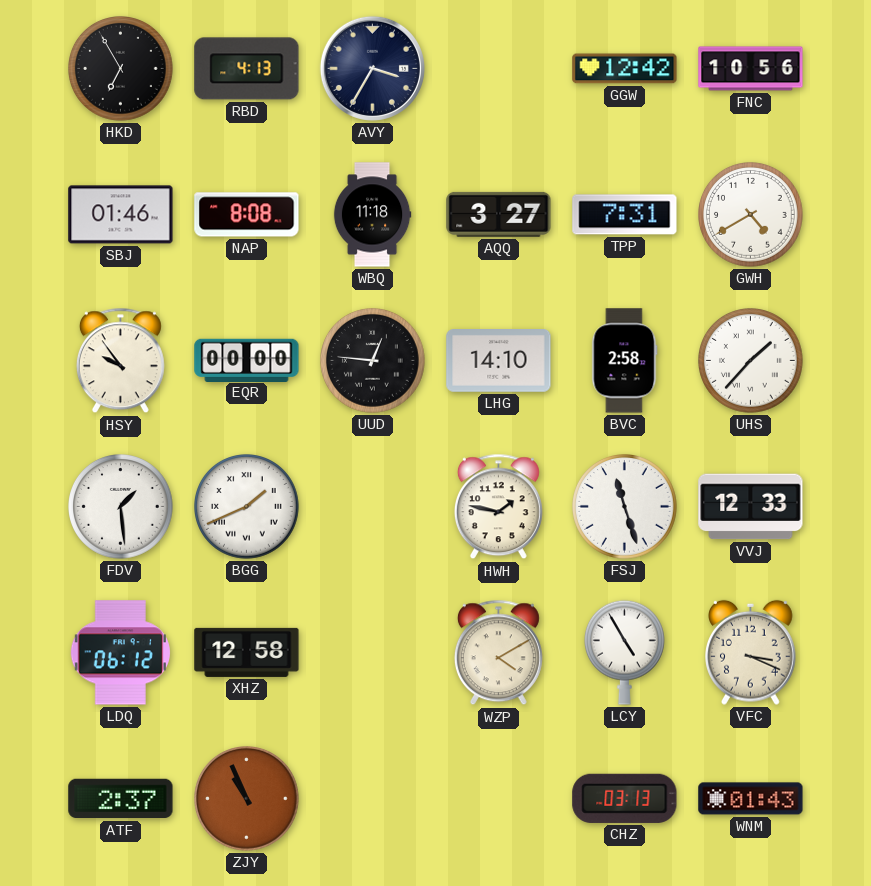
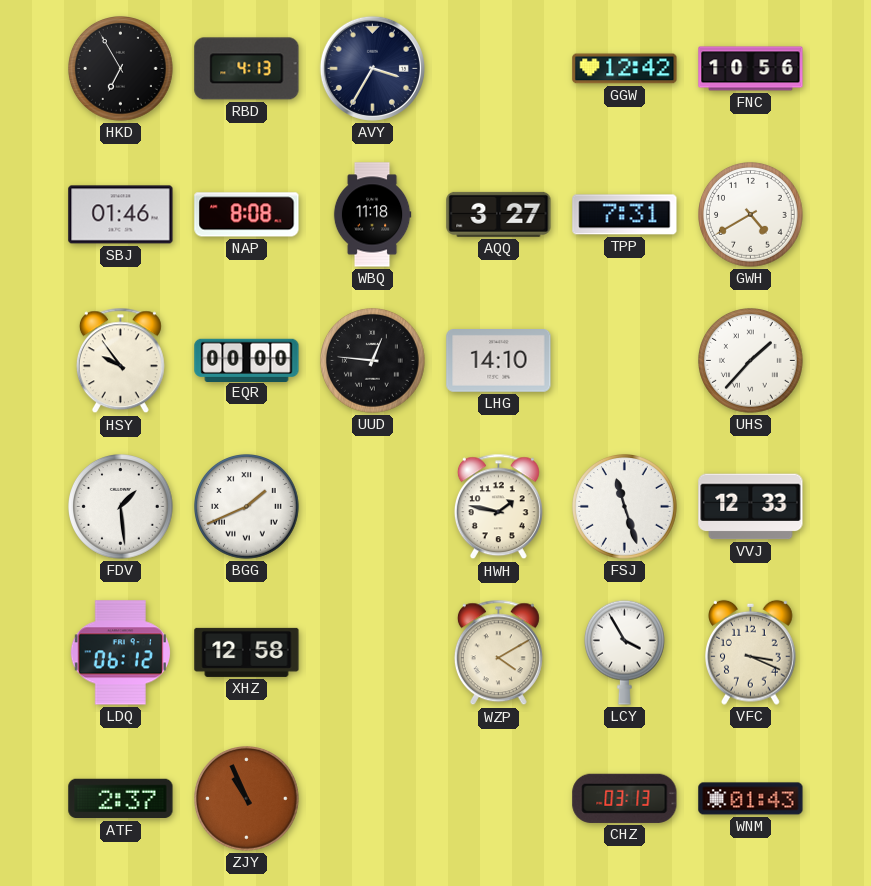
BVC: 2:58 -> none (625, 361)
LCY: 4:55 -> 3:55 (624, 652)
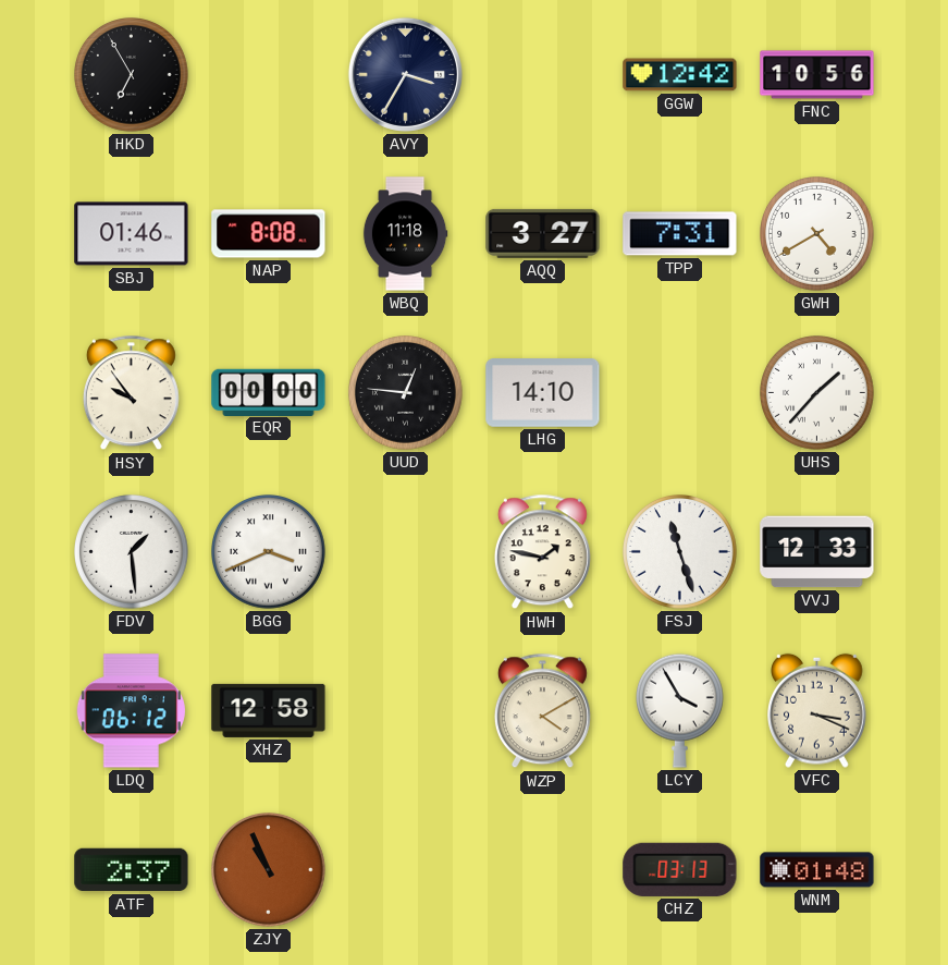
RBD: 4:13 -> none (247, 69)
BGG: 1:41 -> 3:41 (269, 552)
WNM: 01:43 -> 01:48 (817, 870)
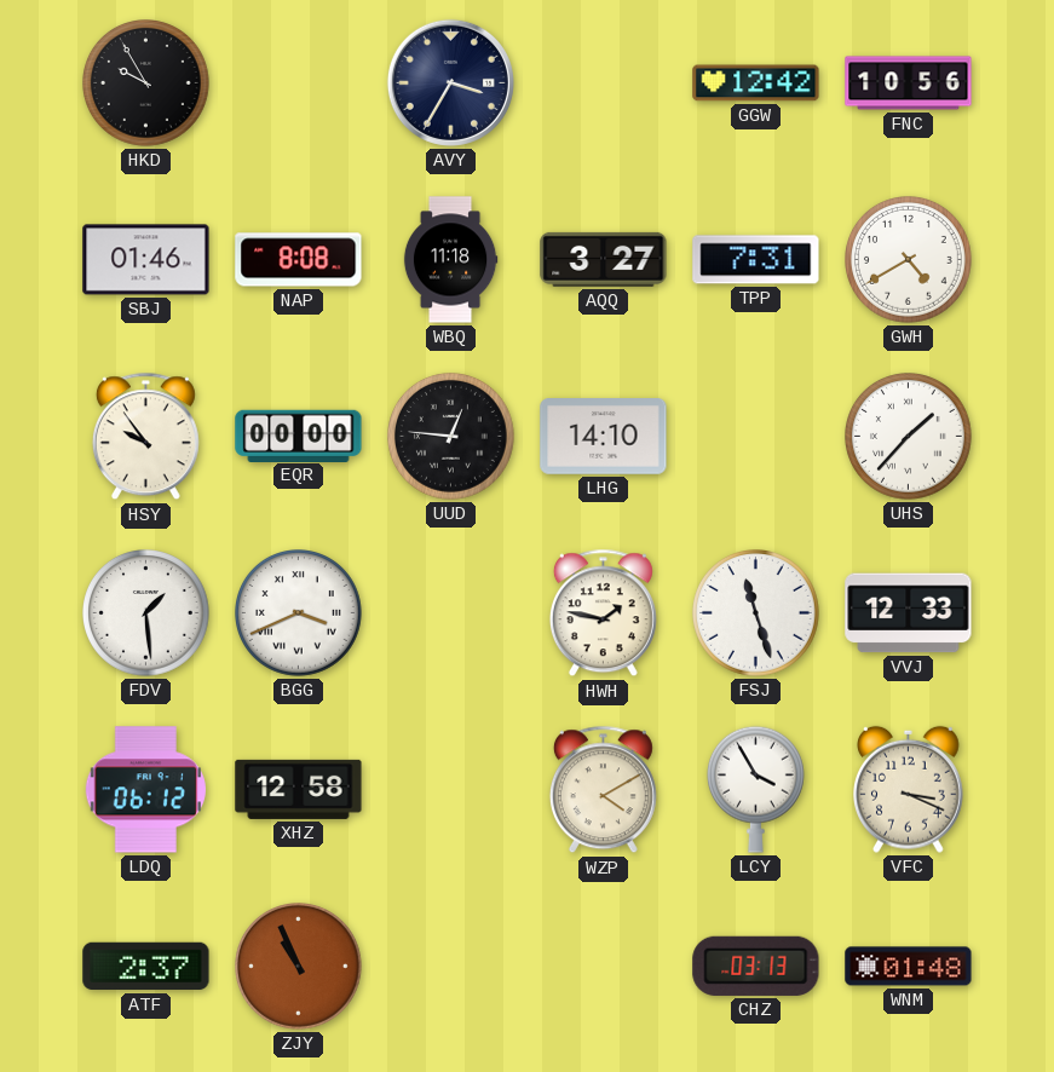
HKD: 6:55 -> 9:55 (146, 83)
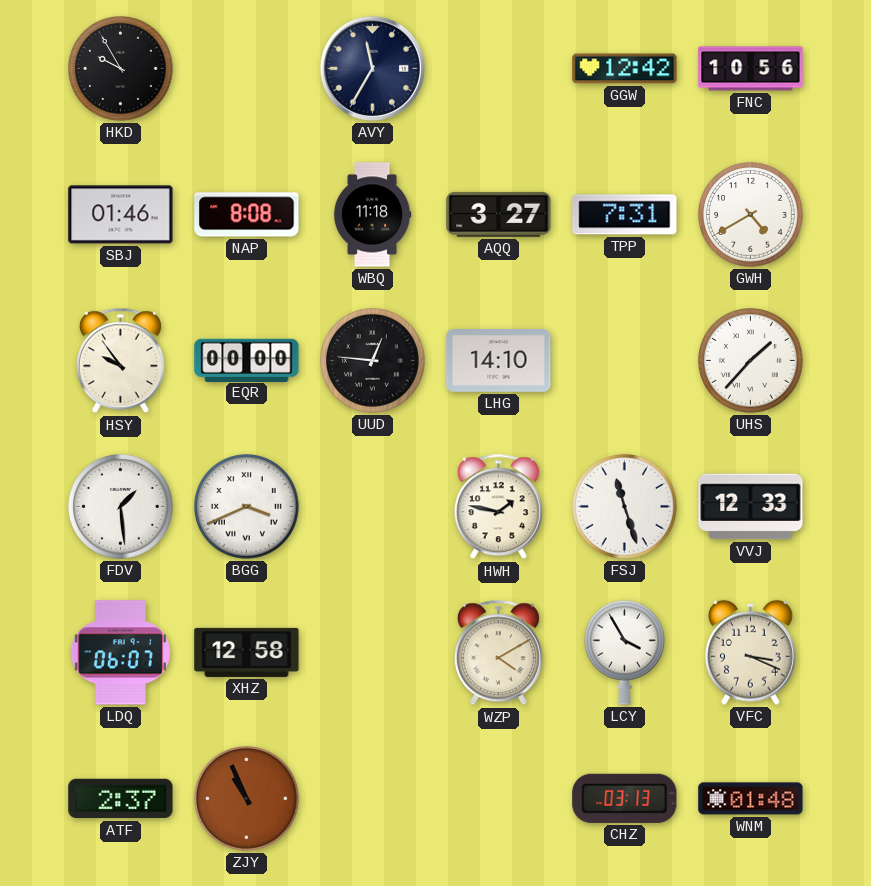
AVY: 3:35 -> 11:35 (372, 68)
LDQ: 06:12 -> 06:07 (120, 653)
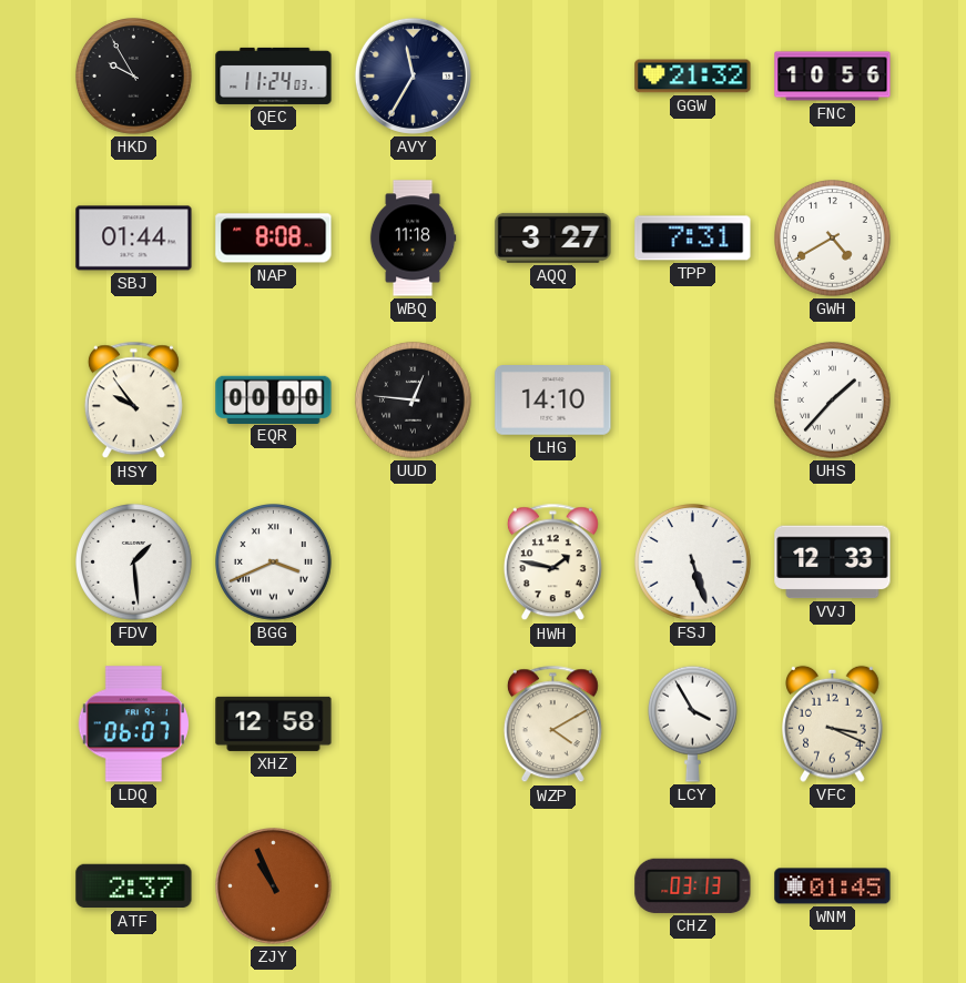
QEC: none -> 11:24 (274, 75)
GGW: 12:42 -> 21:32 (693, 77)
SBJ: 01:46 -> 01:44 (134, 239)
FSJ: 11:27 -> 5:27 (693, 563)
WNM: 01:48 -> 01:45 (833, 886)
